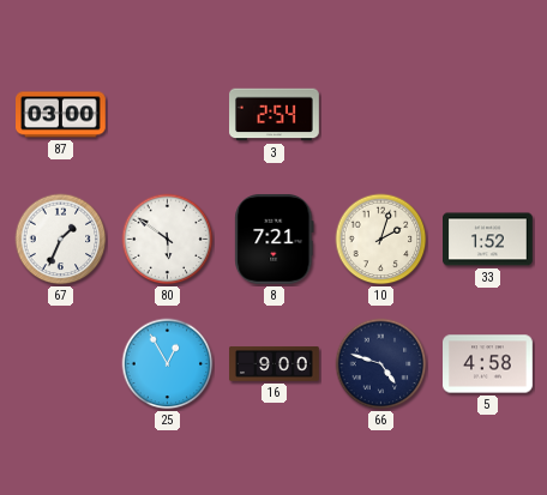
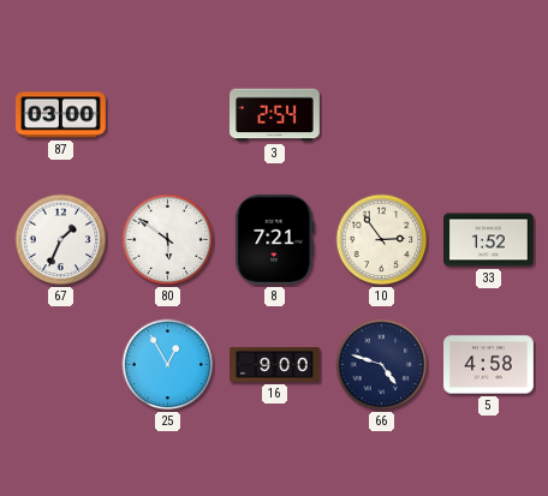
10: 2:03 -> 2:54 (382, 240)
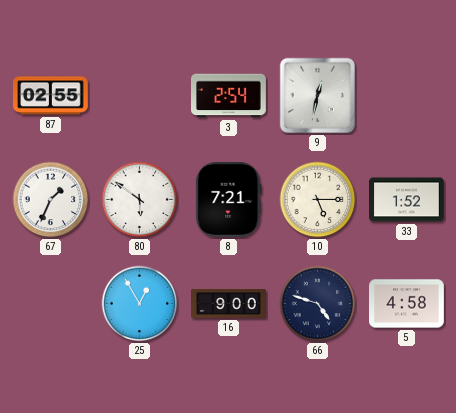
87: 03:00 -> 02:55 (51, 96)
9: none -> 12:32 (318, 96)
10: 2:54 -> 5:15 (318, 200)
